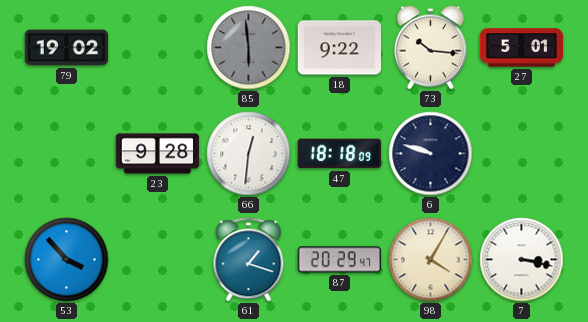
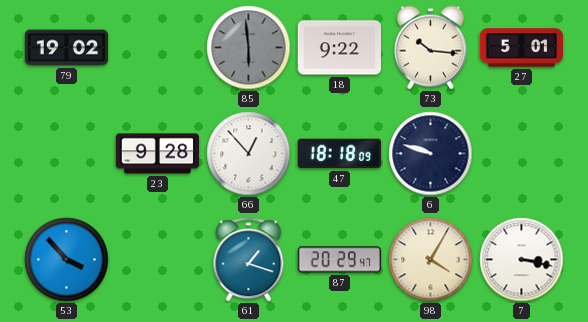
66: 12:31 -> 12:53 (249, 154)
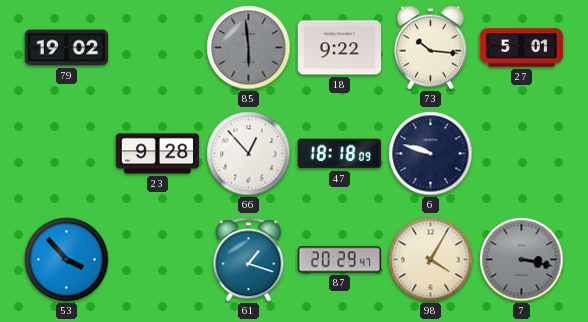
7 dial: white -> grey (522, 260)
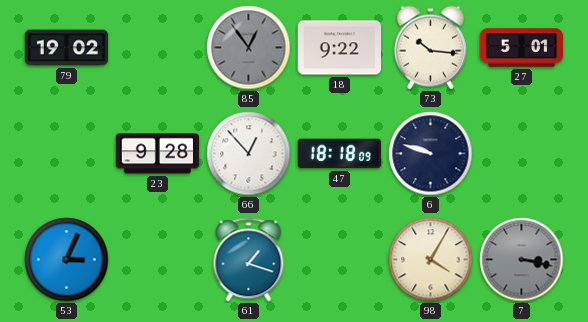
85: 5:59 -> 12:54 (249, 48)
53: 3:53 -> 3:04 (67, 260)
87: 20:29 -> none (340, 260)
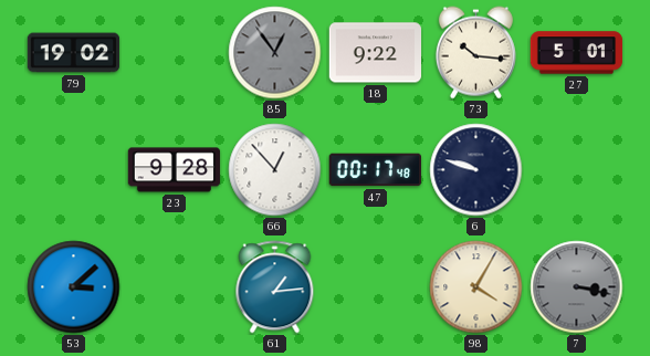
47: 18:18 -> 00:17 (375, 170)
53: 3:04 -> 3:08 (74, 287)
61: 1:18 -> 1:14 (275, 287)
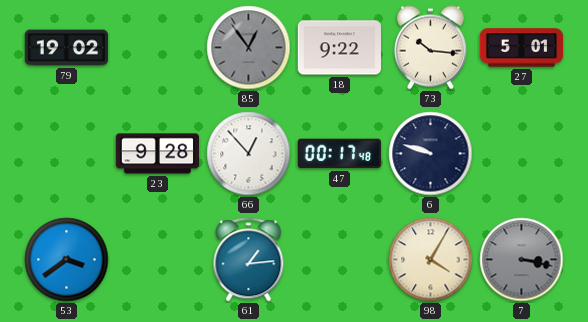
53: 3:08 -> 3:39 (67, 260)
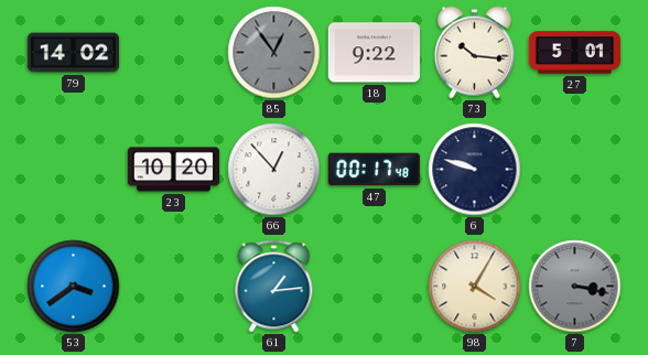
79: 19:02 -> 14:02 (74, 53)
23: 9:28 -> 10:20 (174, 170)
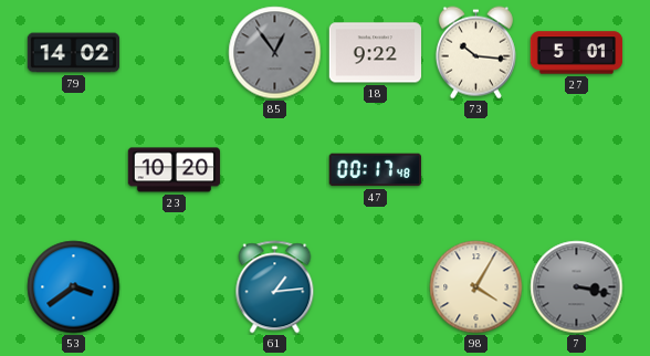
66: 12:53 -> none (274, 170)
6: 9:48 -> none (475, 170)
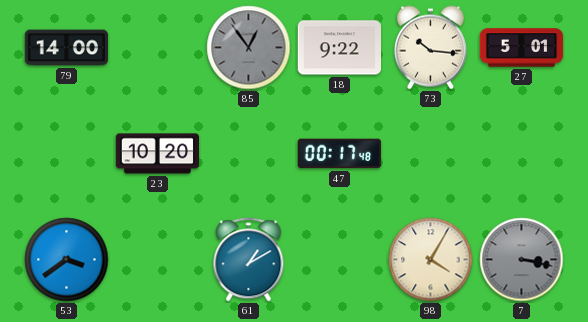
79: 14:02 -> 14:00 (67, 48)
61: 1:14 -> 1:10 (249, 260)
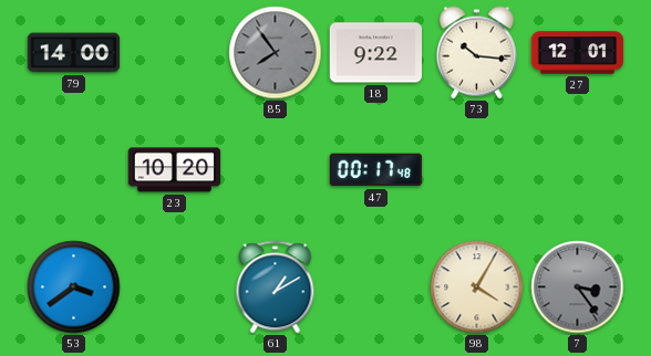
85: 12:54 -> 7:54 (276, 53)
27: 5:01 -> 12:01 (578, 53)
7: 3:17 -> 3:24 (578, 287)
